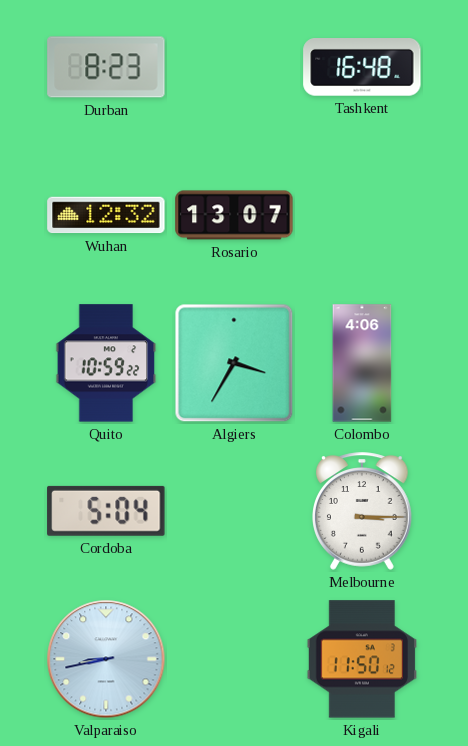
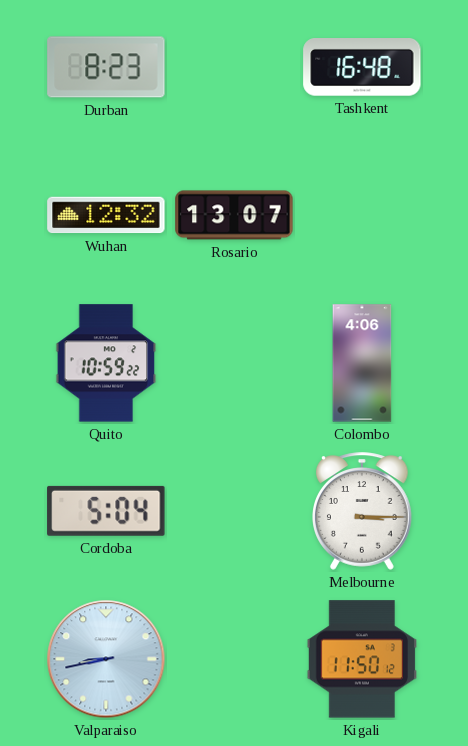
Algiers: 3:35 -> none (234, 363)
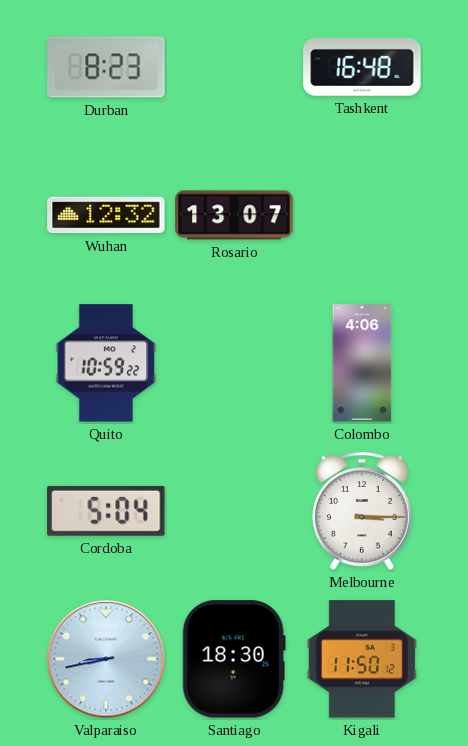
Santiago: none -> 18:30 (234, 659)
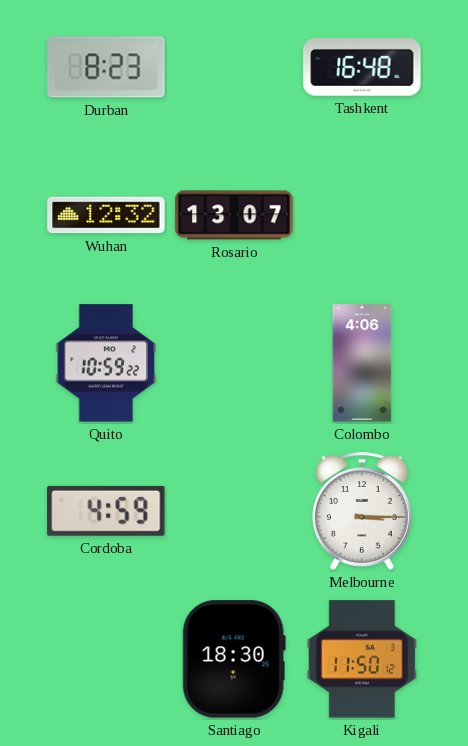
Cordoba: 5:04 -> 4:59 (106, 511)
Valparaiso: 8:43 -> none (106, 659)
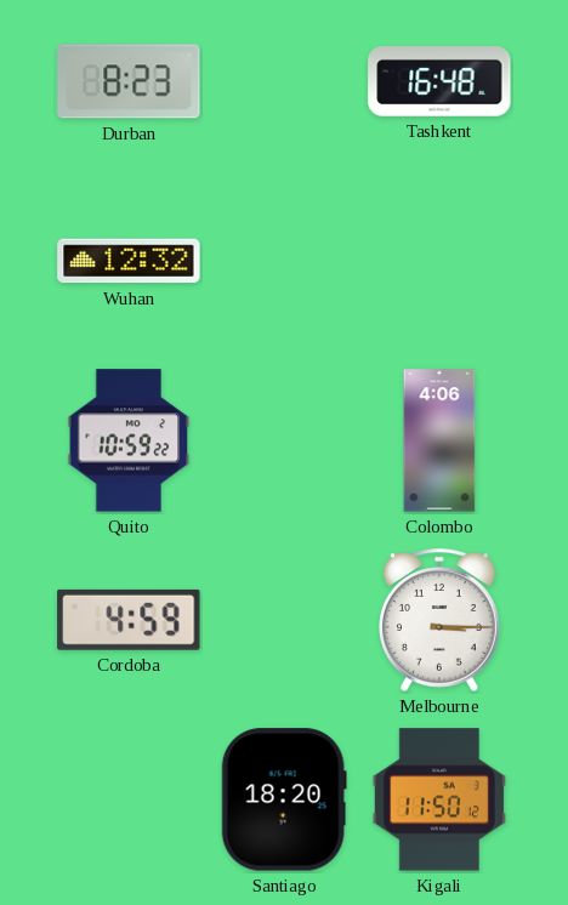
Rosario: 13:07 -> none (234, 215)
Santiago: 18:30 -> 18:20 (284, 799)
